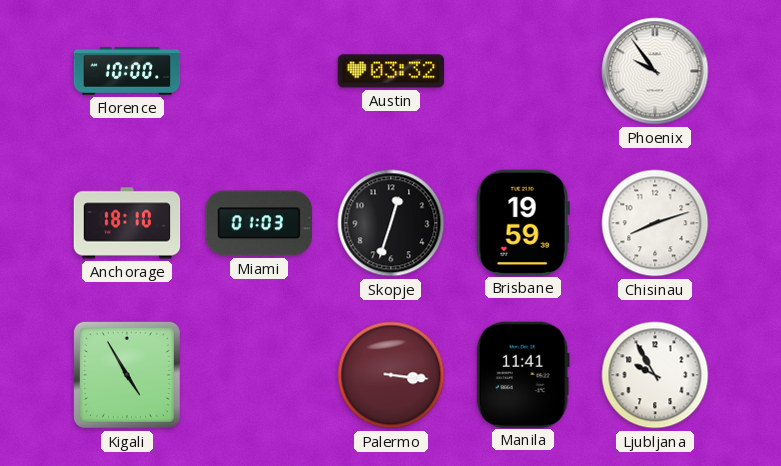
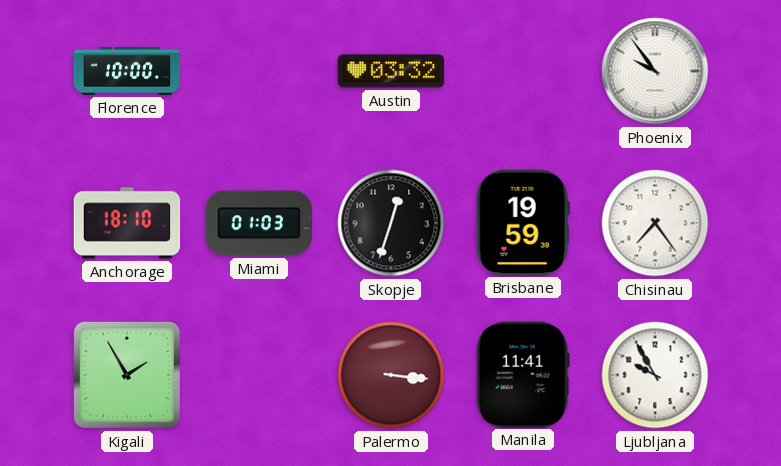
Chisinau: 8:12 -> 7:24 (655, 223)
Kigali: 4:55 -> 1:55 (127, 375)
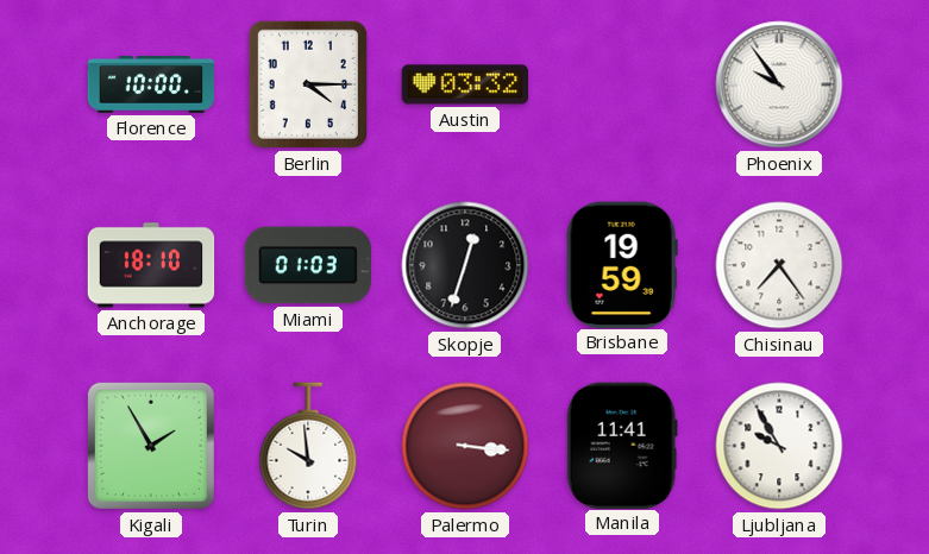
Berlin: none -> 4:15 (308, 84)
Turin: none -> 9:59 (308, 446)
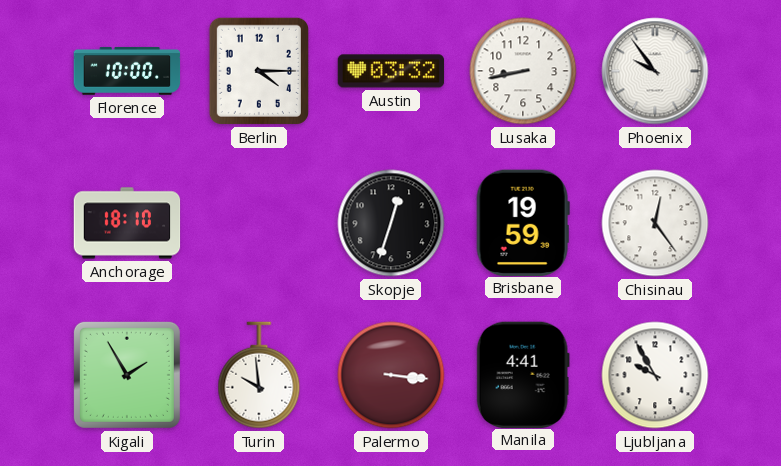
Lusaka: none -> 8:43 (523, 71)
Miami: 01:03 -> none (307, 265)
Chisinau: 7:24 -> 12:24 (655, 223)
Manila: 11:41 -> 4:41 (523, 374)
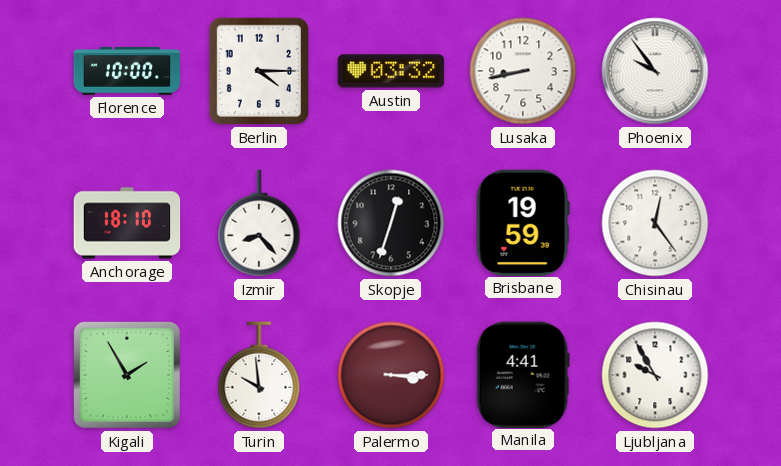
Izmir: none -> 8:23 (259, 223)
Palermo: 3:16 -> 3:15 (391, 375)
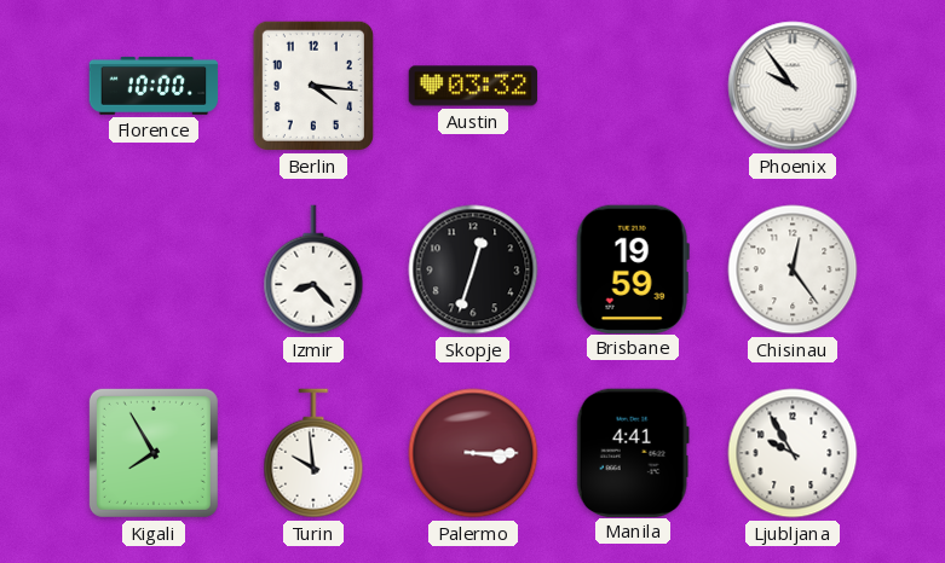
Berlin: 4:15 -> 4:16 (313, 86)
Lusaka: 8:43 -> none (523, 71)
Anchorage: 18:10 -> none (127, 223)
Kigali: 1:55 -> 7:55 (154, 453)
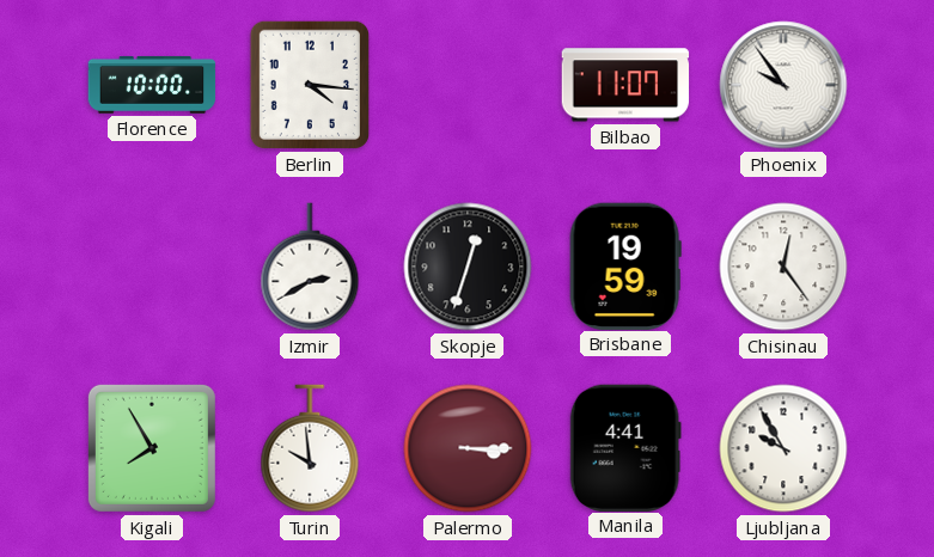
Austin: 03:32 -> none (473, 86)
Bilbao: none -> 11:07 (625, 85)
Izmir: 8:23 -> 2:40 (310, 267)
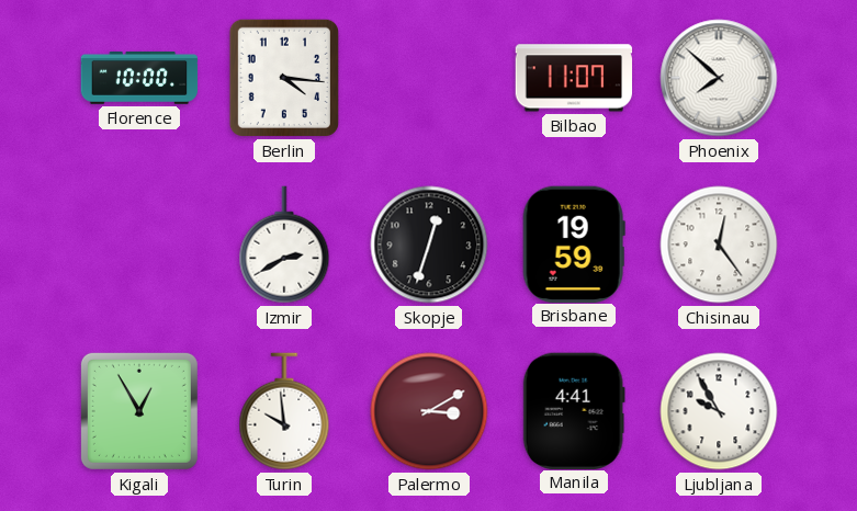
Phoenix: 9:54 -> 7:52 (719, 78)
Kigali: 7:55 -> 12:55 (139, 411)
Palermo: 3:15 -> 3:10 (429, 411)
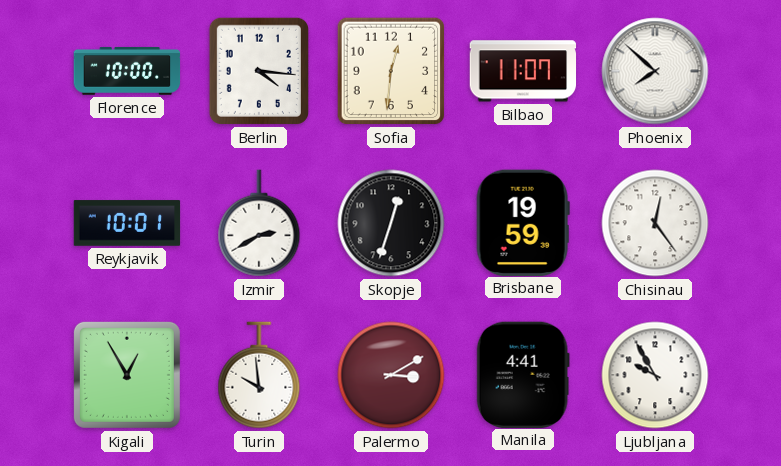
Sofia: none -> 12:31 (391, 71)
Reykjavik: none -> 10:01 (127, 223)
